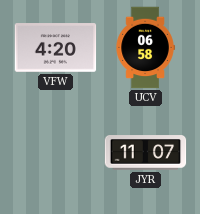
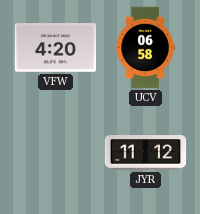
JYR: 11:07 -> 11:12 (146, 153)
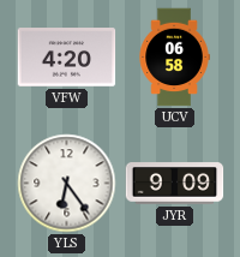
YLS: none -> 6:24 (67, 184)
JYR: 11:12 -> 9:09 (175, 184)
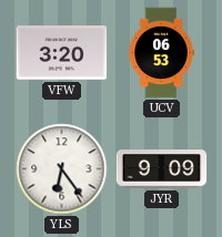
VFW: 4:20 -> 3:20 (62, 53)
UCV: 06:58 -> 06:53 (161, 53)
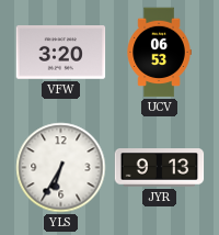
YLS: 6:24 -> 6:35 (61, 168)
JYR: 9:09 -> 9:13 (160, 168)
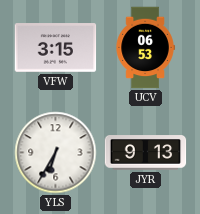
VFW: 3:20 -> 3:15 (56, 48)
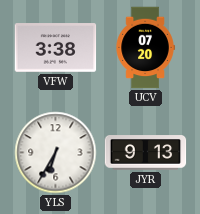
VFW: 3:15 -> 3:38 (56, 48)
UCV: 06:53 -> 07:20 (145, 48)
